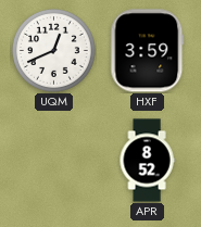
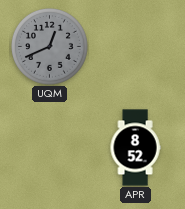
UQM dial: white -> grey (50, 47)
HXF: 3:59 -> none (148, 51)
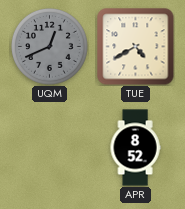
TUE: none -> 4:40 (136, 47)
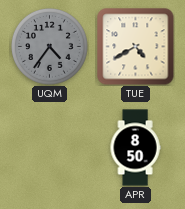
UQM: 12:41 -> 4:36 (50, 47)
APR: 8:52 -> 8:50 (135, 148)
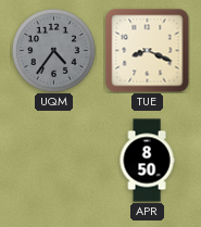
TUE: 4:40 -> 8:19 (148, 51)
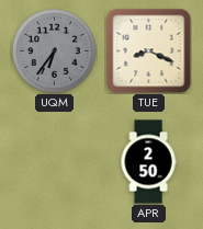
UQM: 4:36 -> 6:36 (55, 51)
APR: 8:50 -> 2:50 (148, 162)
